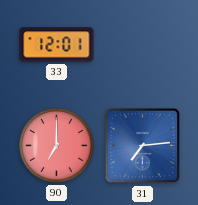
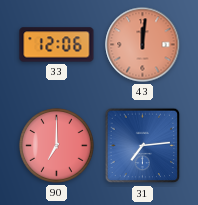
33: 12:01 -> 12:06 (57, 45)
43: none -> 12:01 (143, 45)
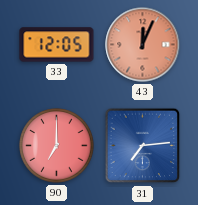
33: 12:06 -> 12:05 (57, 45)
43: 12:01 -> 12:04 (143, 45)
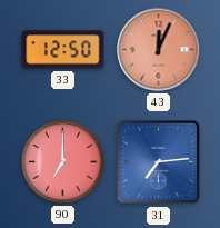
33: 12:05 -> 12:50 (63, 50)
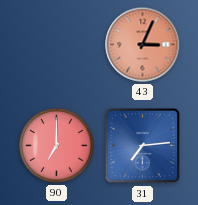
33: 12:50 -> none (63, 50)
43: 12:04 -> 3:04 (143, 45)
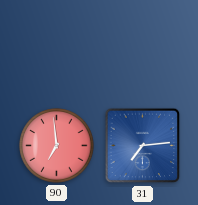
43: 3:04 -> none (143, 45)
90: 7:00 -> 6:59 (57, 146)
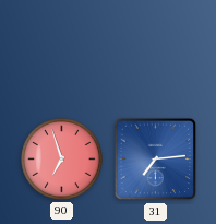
90: 6:59 -> 6:57 (62, 160)
